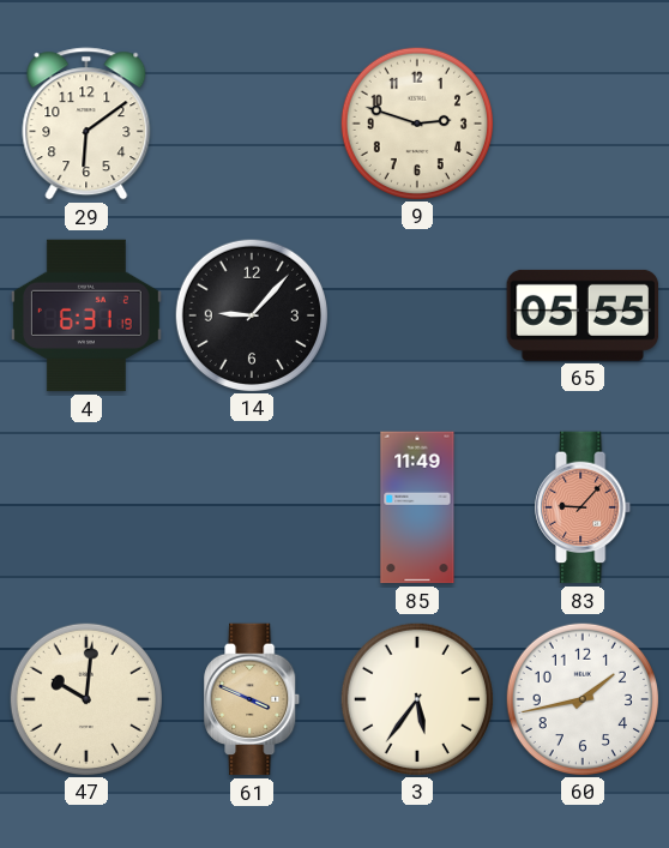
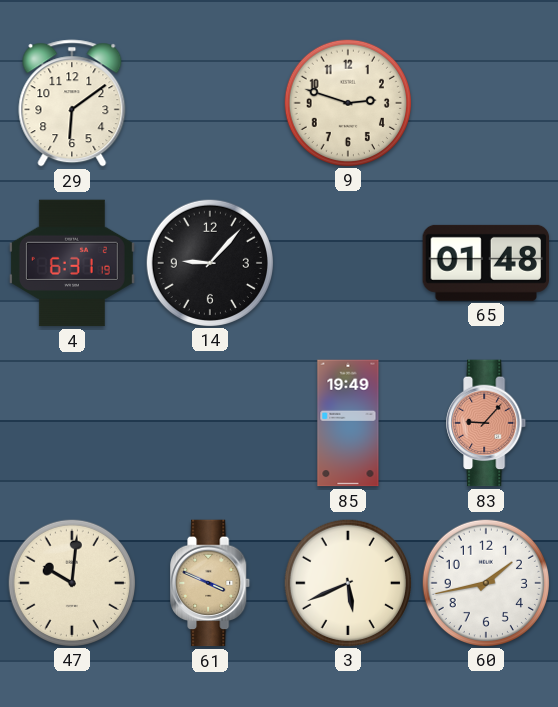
65: 05:55 -> 01:48 (486, 263)
85: 11:49 -> 19:49 (348, 423)
3: 5:36 -> 5:41 (347, 582)
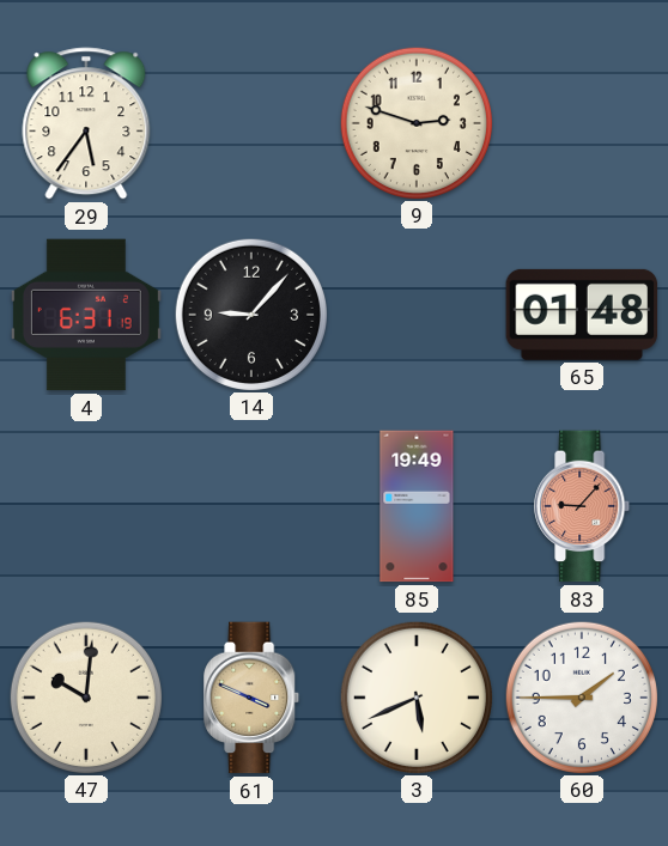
29: 6:09 -> 5:36 (86, 123)
60: 1:43 -> 1:45 (581, 696)
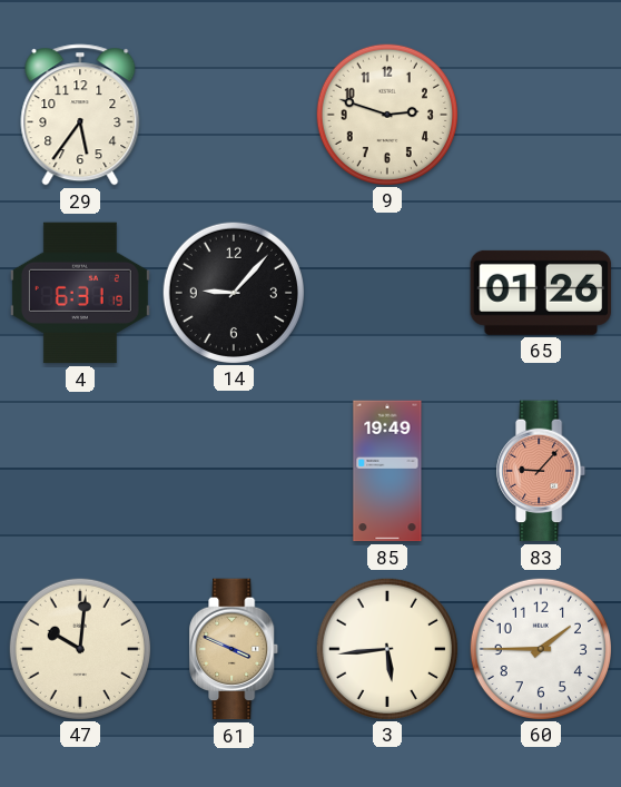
65: 01:48 -> 01:26 (541, 293)
3: 5:41 -> 5:44 (386, 648)
